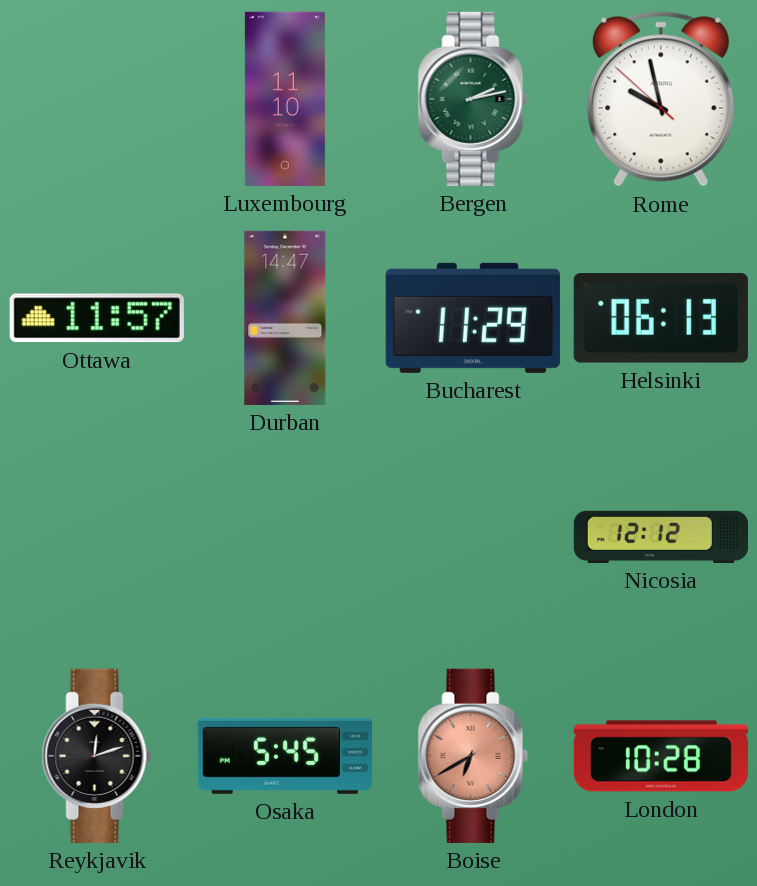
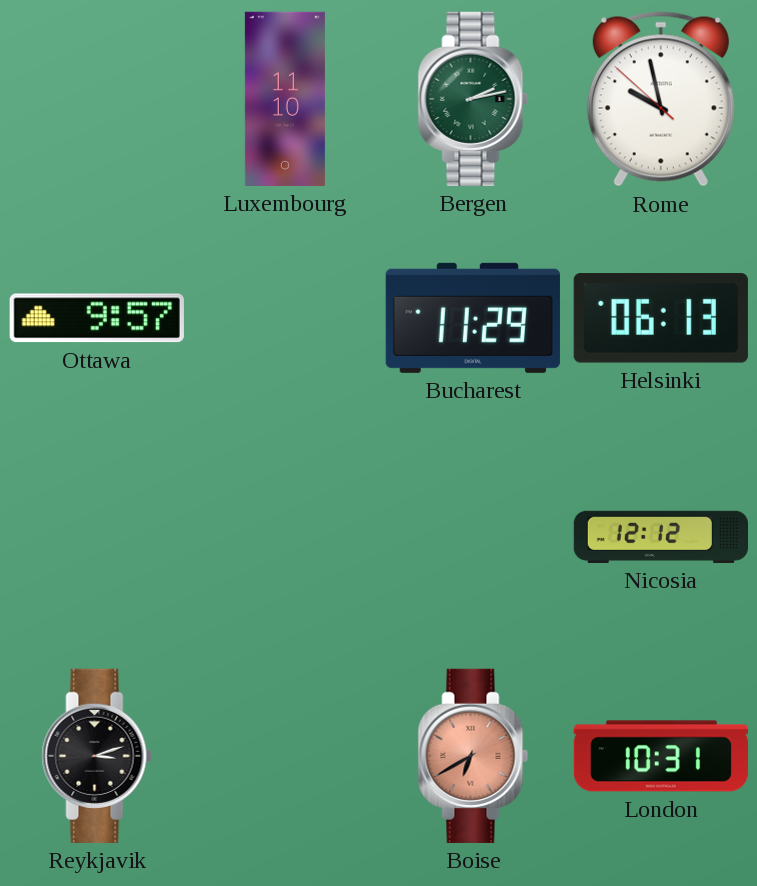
Ottawa: 11:57 -> 9:57 (97, 318)
Durban: 14:47 -> none (285, 318)
Reykjavik: 12:12 -> 3:12 (97, 756)
Osaka: 5:45 -> none (285, 756)
London: 10:28 -> 10:31 (661, 756)
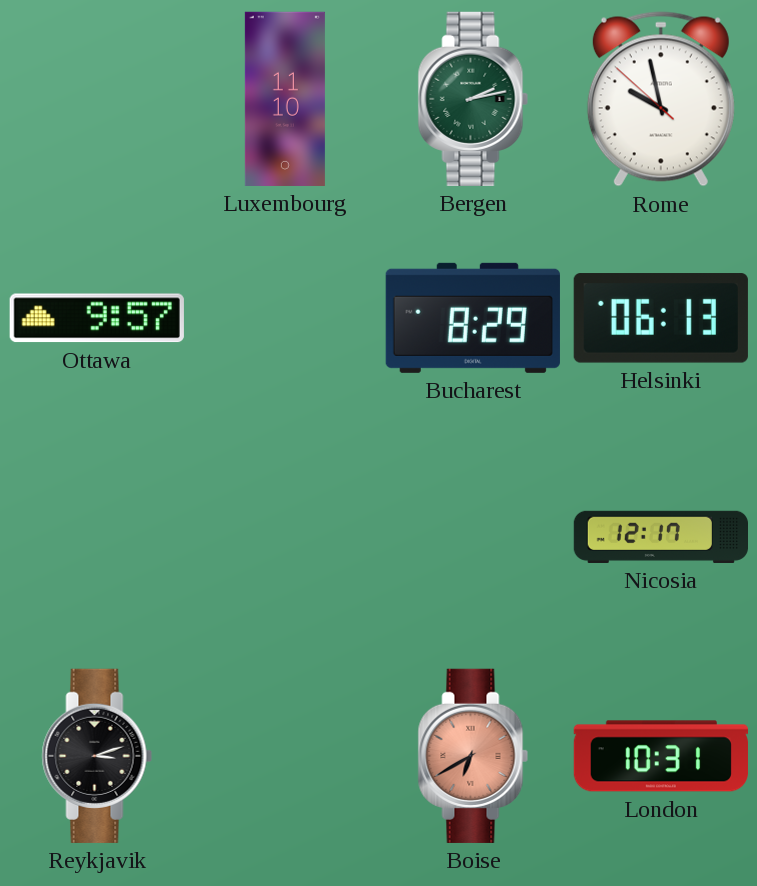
Bucharest: 11:29 -> 8:29 (473, 318)
Nicosia: 12:12 -> 12:17 (660, 537)
